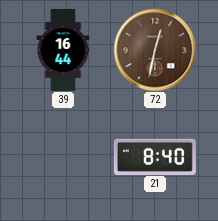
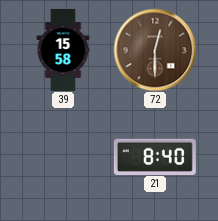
39: 16:44 -> 15:58 (63, 50)
72: 12:32 -> 12:30 (155, 50)
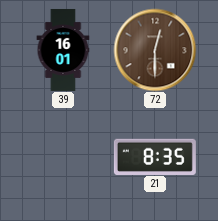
39: 15:58 -> 16:01 (63, 50)
21: 8:40 -> 8:35 (155, 156)
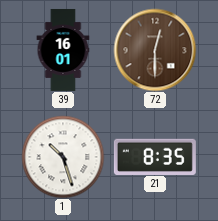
1: none -> 10:27 (63, 157)
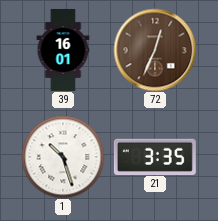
72: 12:30 -> 12:34 (155, 50)
21: 8:35 -> 3:35 (155, 156)
